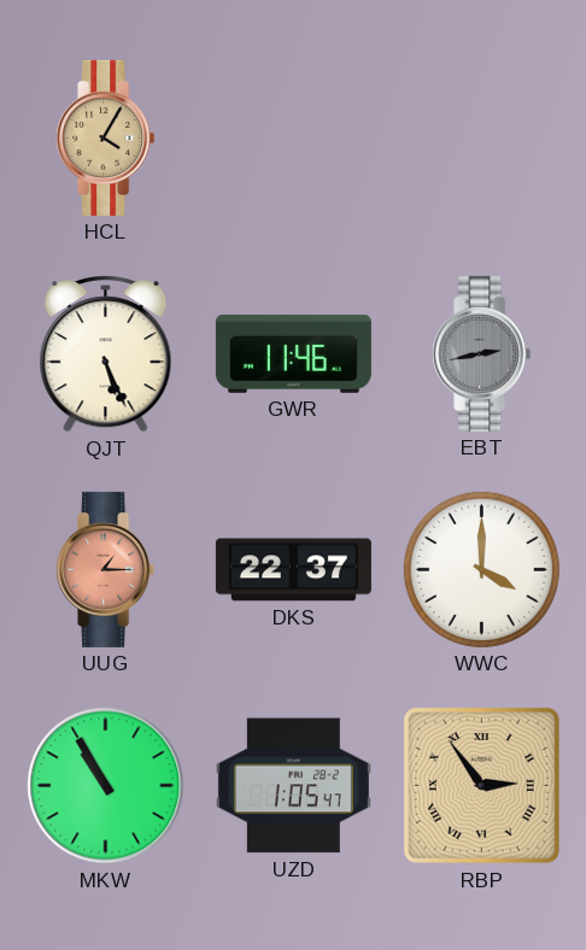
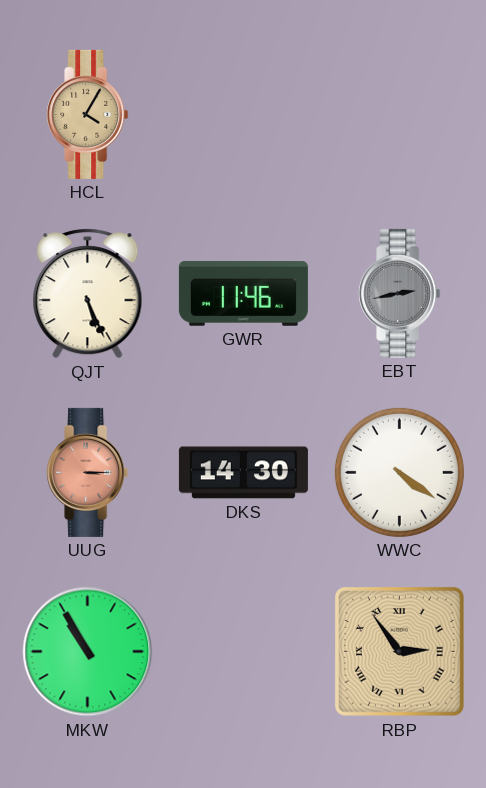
UUG: 1:15 -> 3:15 (88, 472)
DKS: 22:37 -> 14:30 (243, 473)
WWC: 4:00 -> 4:21 (399, 472)
UZD: 1:05 -> none (293, 786)
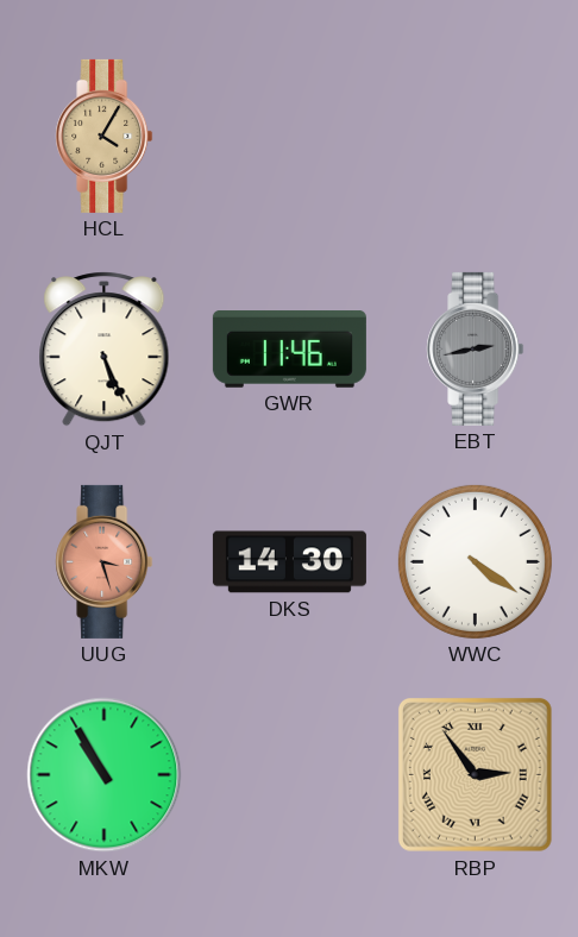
UUG: 3:15 -> 3:27 (105, 561)
